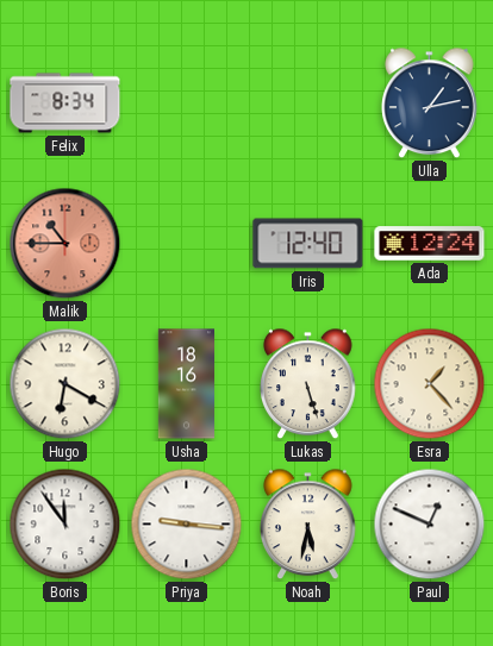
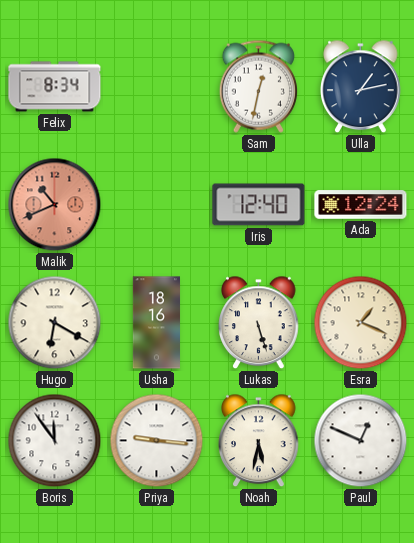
Sam: none -> 12:32 (258, 86)
Malik: 10:45 -> 10:41 (55, 205)
Esra: 1:23 -> 1:19 (361, 323)
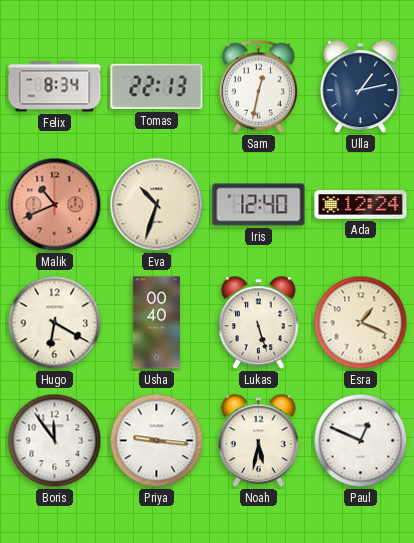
Tomas: none -> 22:13 (157, 87)
Eva: none -> 10:33 (157, 205)
Usha: 18:16 -> 00:40 (156, 323)
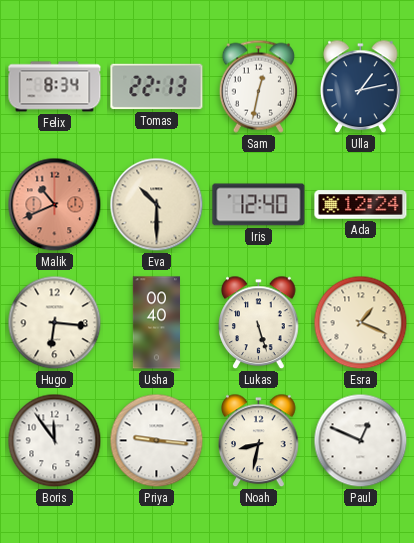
Eva: 10:33 -> 10:30 (157, 205)
Hugo: 6:20 -> 6:16 (55, 323)
Noah: 5:32 -> 8:32 (259, 441)
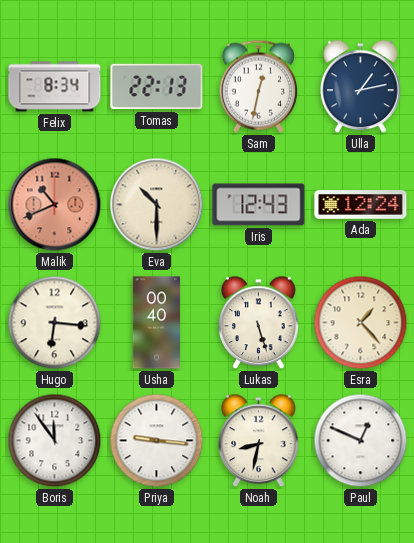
Iris: 12:40 -> 12:43 (259, 205)
Esra: 1:19 -> 1:23 (361, 323)
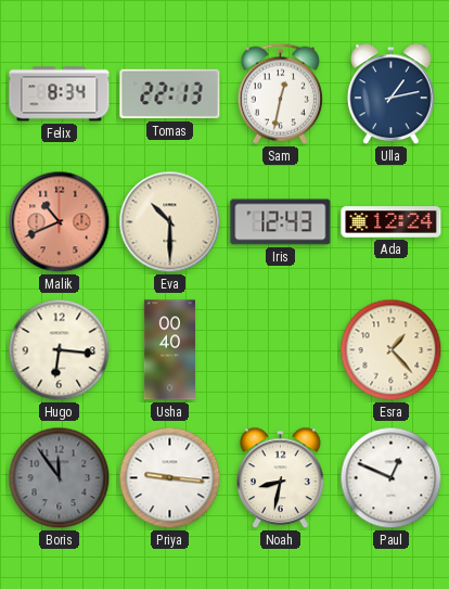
Lukas: 5:27 -> none (259, 323)
Boris dial: white -> grey (60, 478)
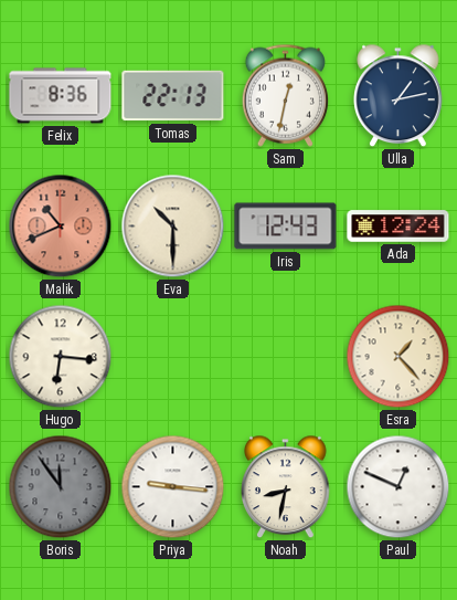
Felix: 8:34 -> 8:36 (61, 96)
Usha: 00:40 -> none (169, 350)
